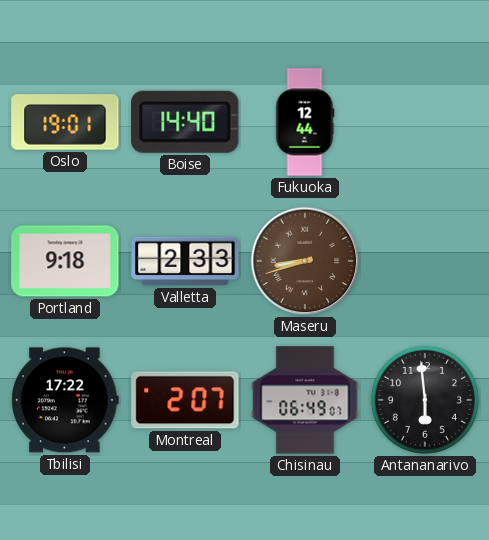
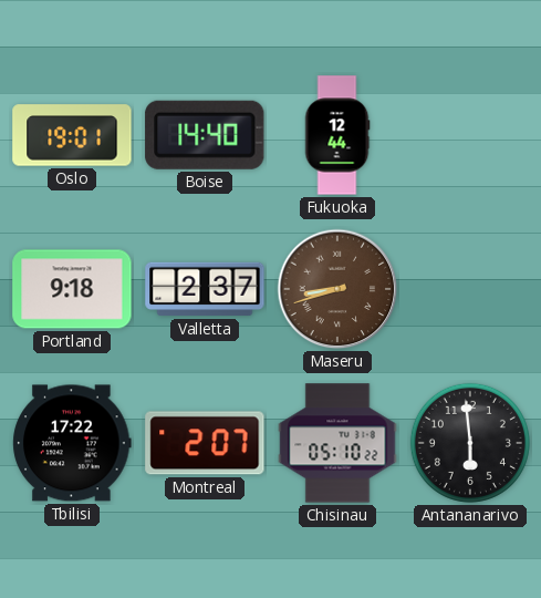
Valletta: 2:33 -> 2:37 (205, 289)
Chisinau: 06:49 -> 05:10 (337, 443)
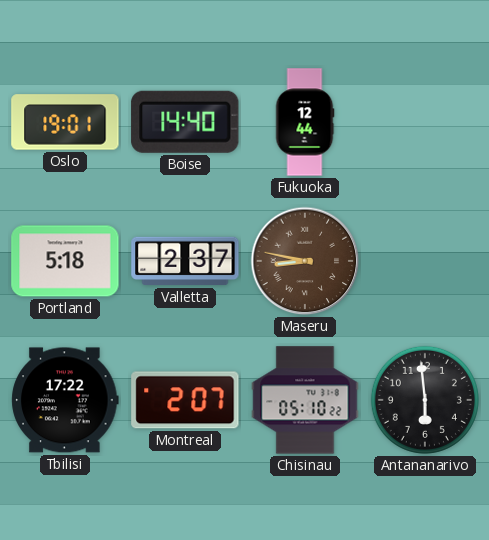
Portland: 9:18 -> 5:18 (65, 261)
Maseru: 8:42 -> 8:47 (305, 261)
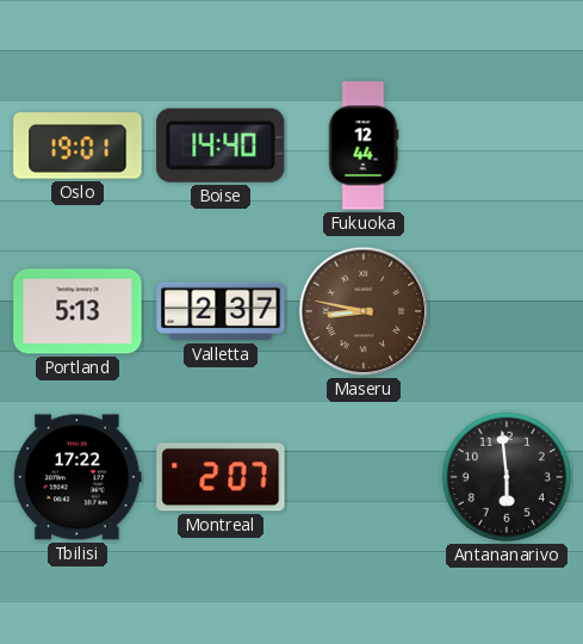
Portland: 5:18 -> 5:13 (77, 311)
Chisinau: 05:10 -> none (305, 400)
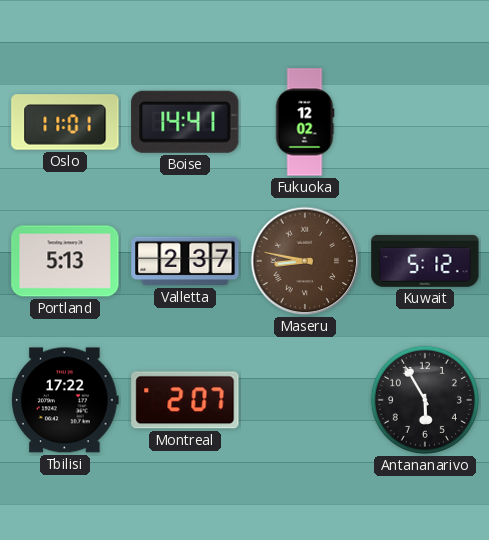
Oslo: 19:01 -> 11:01 (65, 122)
Boise: 14:40 -> 14:41 (185, 122)
Fukuoka: 12:44 -> 12:02 (305, 122)
Kuwait: none -> 5:12 (425, 261)
Antananarivo: 5:59 -> 5:55 (425, 400)
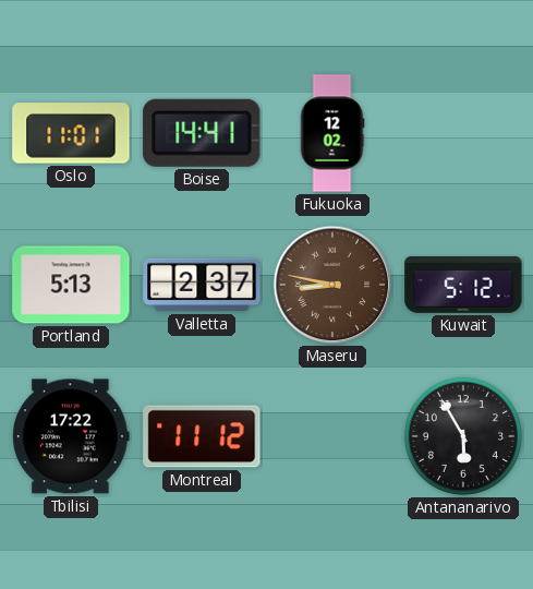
Montreal: 2:07 -> 11:12 (202, 436)
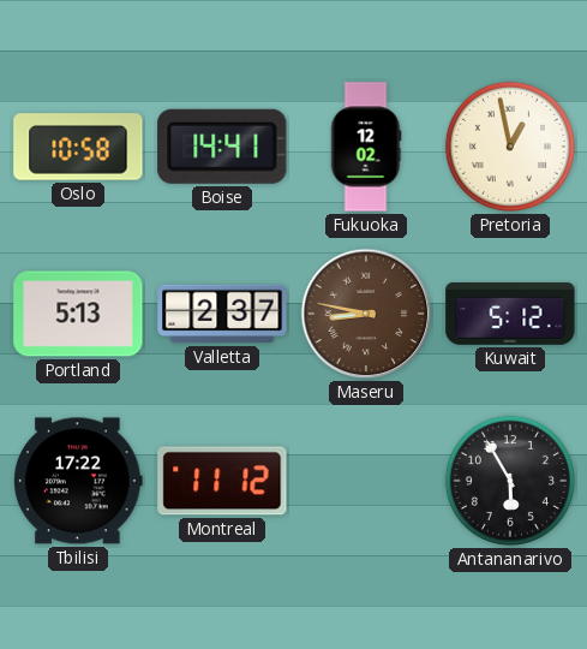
Oslo: 11:01 -> 10:58 (78, 147)
Pretoria: none -> 12:58 (510, 147)
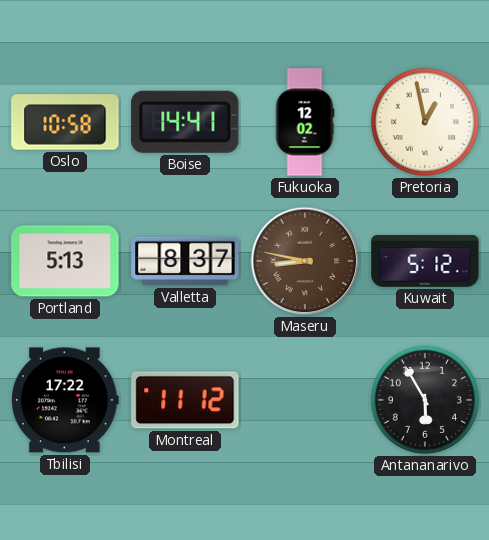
Valletta: 2:37 -> 8:37 (185, 261)
